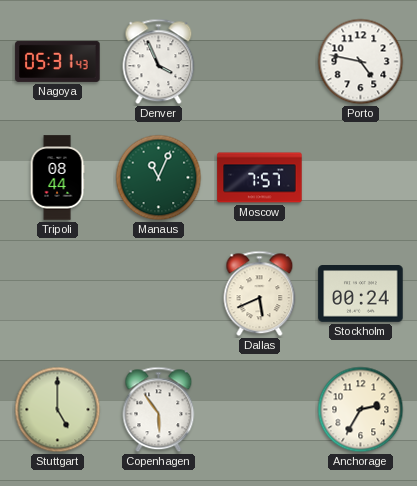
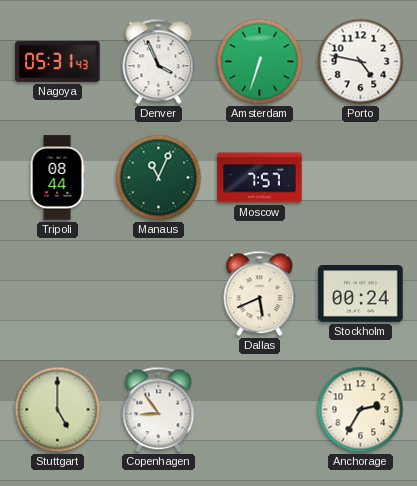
Amsterdam: none -> 6:33 (260, 62)
Copenhagen: 5:54 -> 8:54 (159, 410)
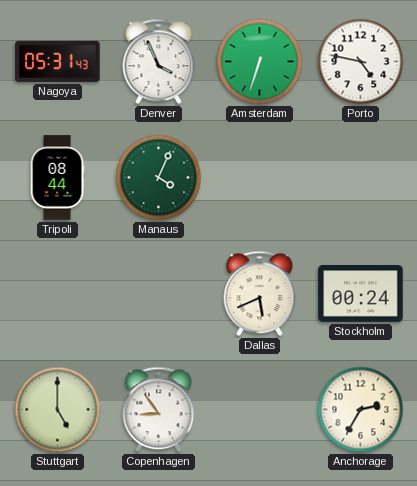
Manaus: 11:04 -> 4:04 (159, 178)
Moscow: 7:57 -> none (260, 178)
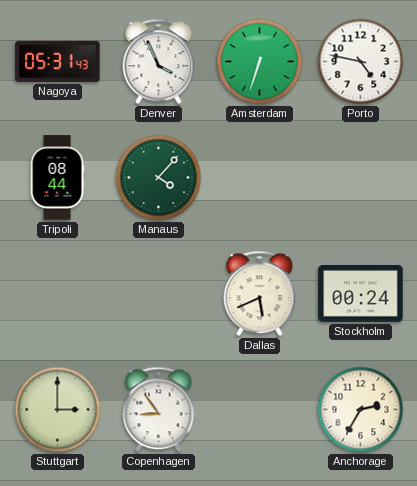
Manaus: 4:04 -> 4:07 (159, 178)
Stuttgart: 5:00 -> 3:00 (58, 410)
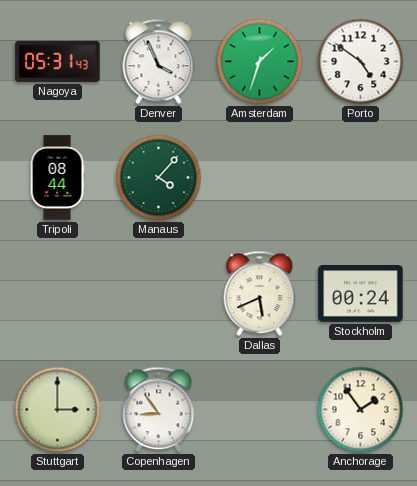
Amsterdam: 6:33 -> 1:33 (260, 62)
Porto: 4:47 -> 4:51 (361, 62)
Anchorage: 2:35 -> 1:54 (361, 410)
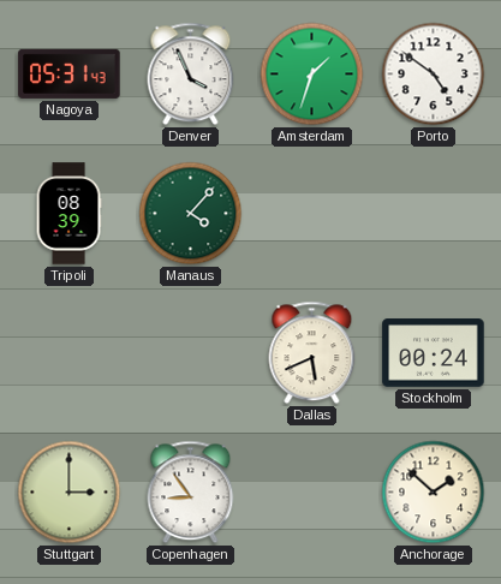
Tripoli: 08:44 -> 08:39 (68, 214)
Anchorage: 1:54 -> 1:52 (434, 493)
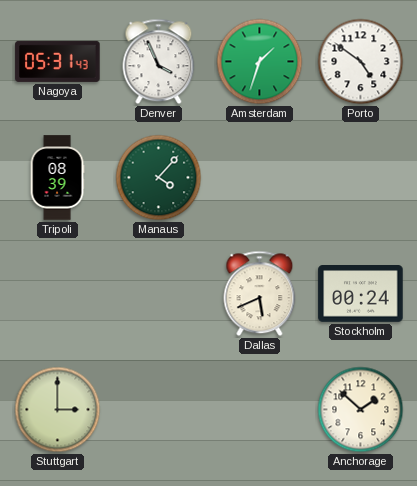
Copenhagen: 8:54 -> none (191, 493)
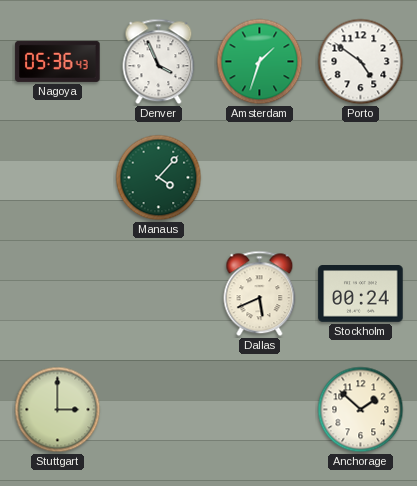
Nagoya: 05:31 -> 05:36 (58, 61)
Tripoli: 08:39 -> none (57, 178)
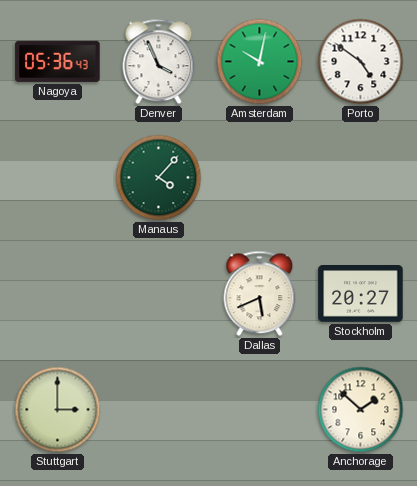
Amsterdam: 1:33 -> 10:02 (260, 62)
Stockholm: 00:24 -> 20:27 (361, 294)
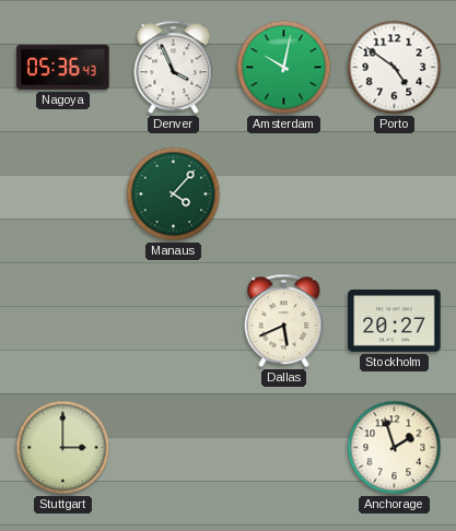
Anchorage: 1:52 -> 1:57 (395, 448)
